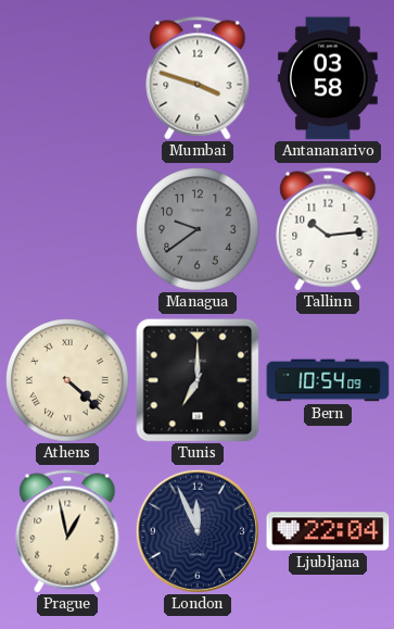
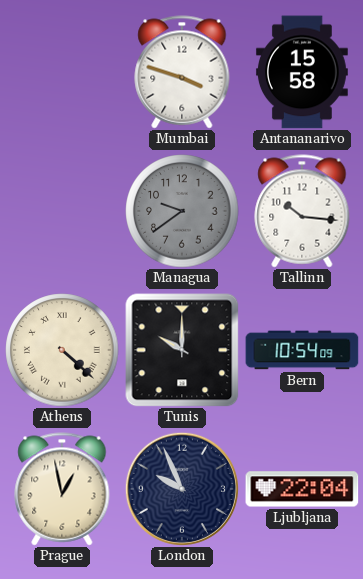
Antananarivo: 03:58 -> 15:58 (302, 72)
Tallinn: 10:14 -> 10:16 (302, 211)
Tunis: 7:00 -> 10:00 (182, 350)
London: 11:56 -> 9:56 (182, 489)
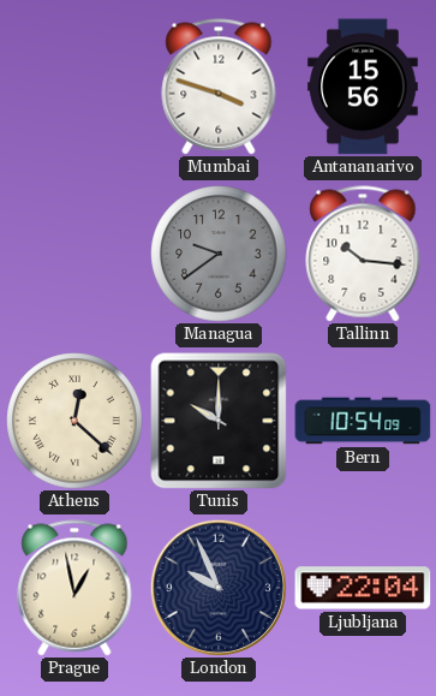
Antananarivo: 15:58 -> 15:56 (363, 87)
Athens: 4:22 -> 12:22 (74, 421)
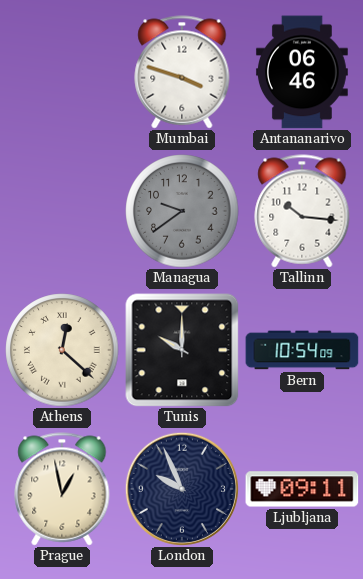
Antananarivo: 15:56 -> 06:46 (302, 72)
Ljubljana: 22:04 -> 09:11 (302, 489)
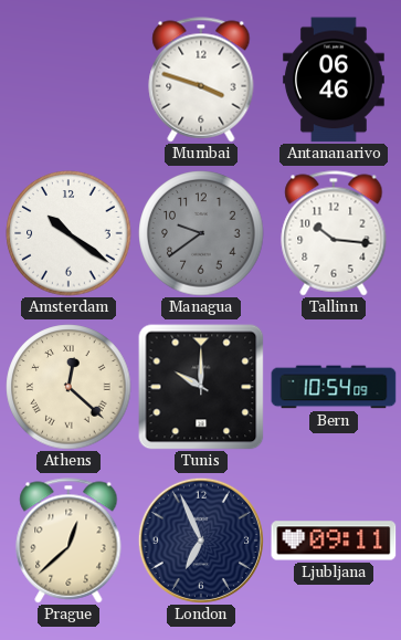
Amsterdam: none -> 10:21 (68, 233)
Prague: 12:58 -> 12:38 (68, 541)
London: 9:56 -> 6:56 (201, 541)
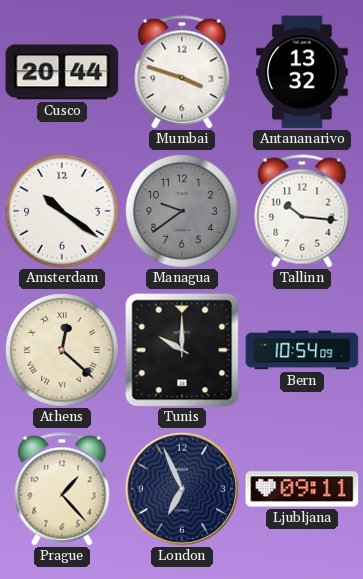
Cusco: none -> 20:44 (62, 72)
Antananarivo: 06:46 -> 13:32 (302, 72)
Prague: 12:38 -> 1:23 (62, 489)
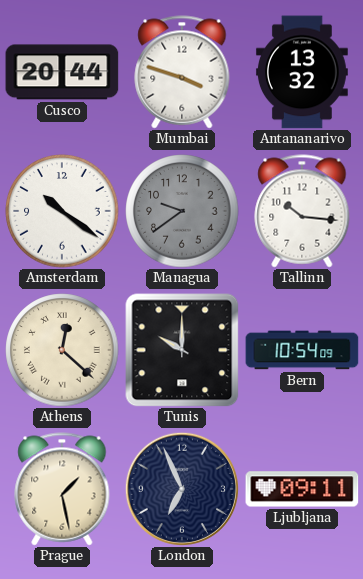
Prague: 1:23 -> 1:28 (62, 489)
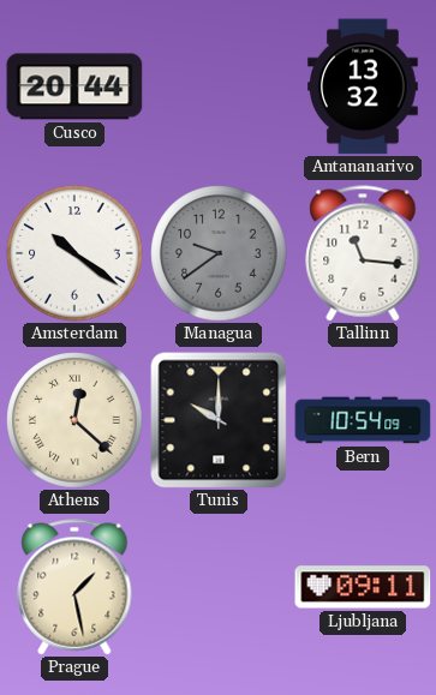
Mumbai: 3:48 -> none (182, 72)
Tallinn: 10:16 -> 11:16 (363, 253)
London: 6:56 -> none (182, 489)
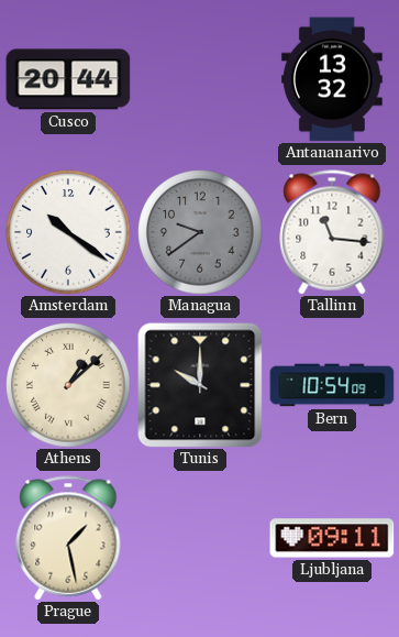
Athens: 12:22 -> 1:08 (68, 385)
